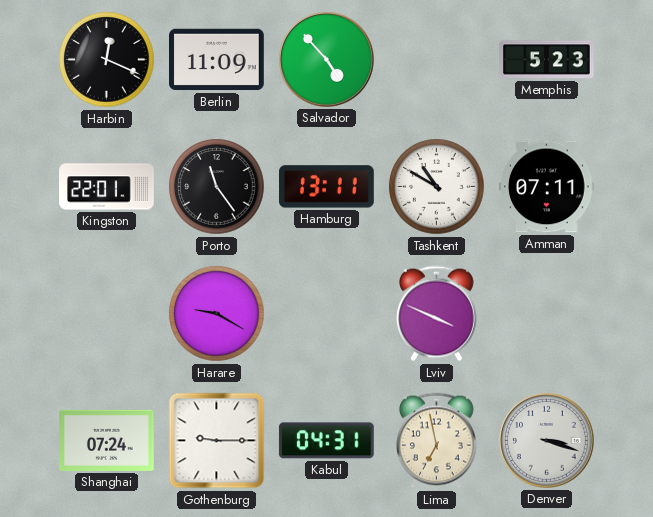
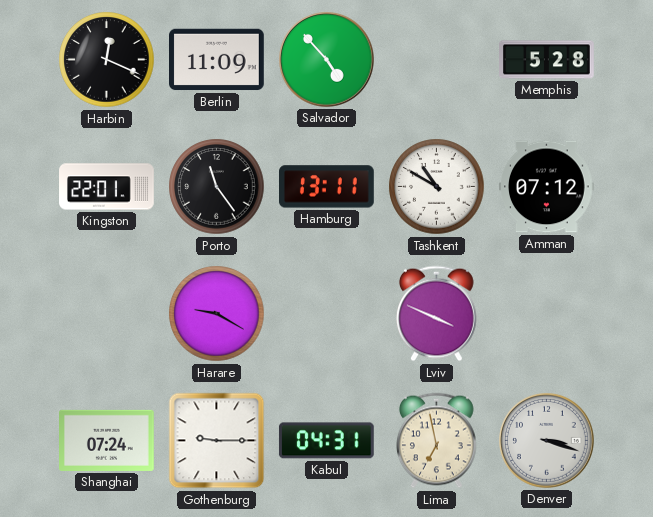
Memphis: 5:23 -> 5:28 (547, 60)
Amman: 07:11 -> 07:12 (547, 187)
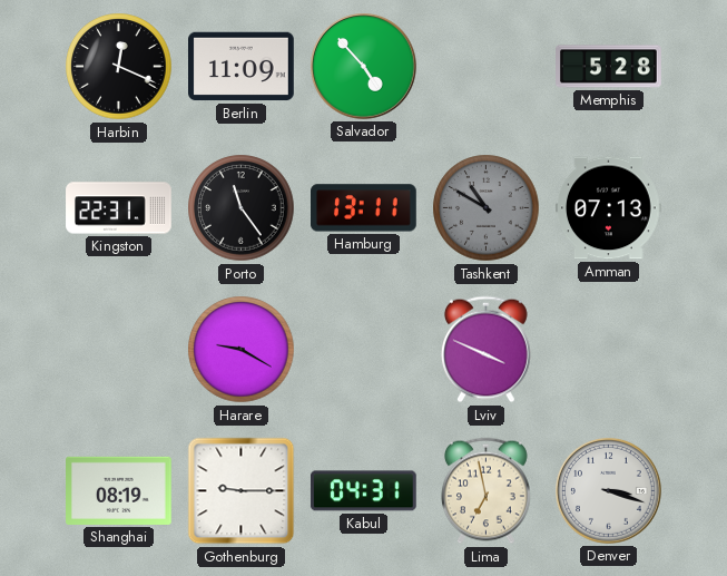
Kingston: 22:01 -> 22:31 (119, 208)
Tashkent dial: white -> grey (487, 208)
Amman: 07:12 -> 07:13 (609, 208)
Shanghai: 07:24 -> 08:19 (119, 490)
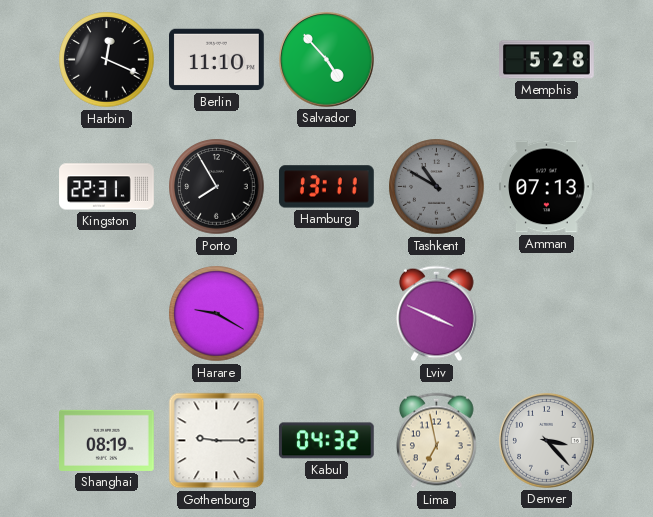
Berlin: 11:09 -> 11:10 (217, 60)
Porto: 11:24 -> 7:55 (217, 187)
Kabul: 04:31 -> 04:32 (326, 441)
Denver: 3:18 -> 3:23 (547, 441)
